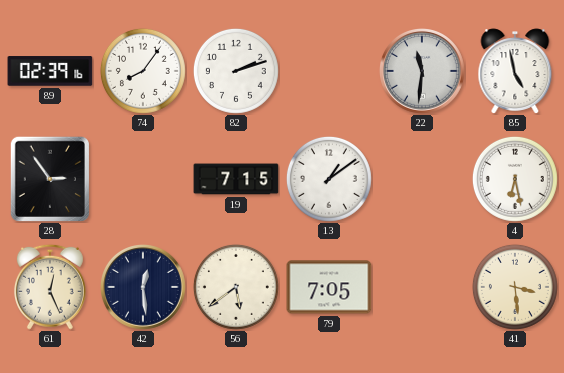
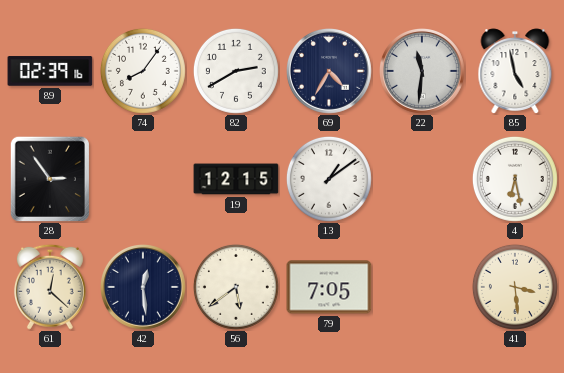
82: 2:12 -> 2:40 (236, 71)
69: none -> 4:35 (330, 72)
19: 7:15 -> 12:15 (236, 179)
61: 12:26 -> 12:22 (50, 287)
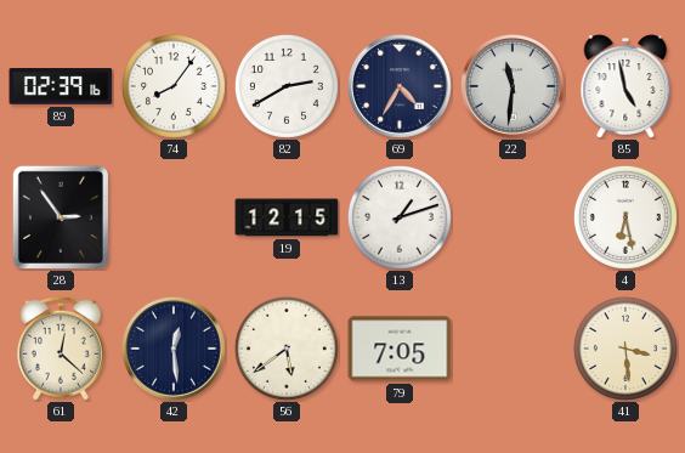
13: 1:09 -> 1:12 (400, 217)
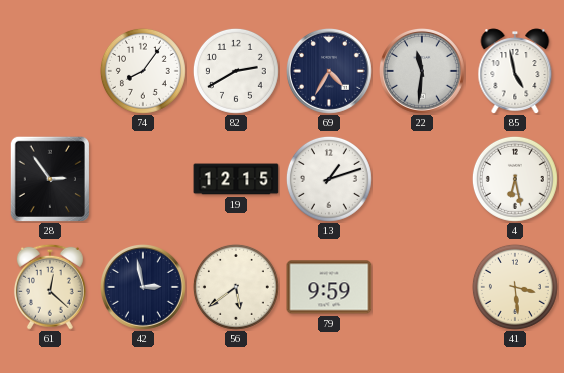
89: 02:39 -> none (61, 86)
42: 12:29 -> 2:58 (144, 288)
79: 7:05 -> 9:59 (329, 287)
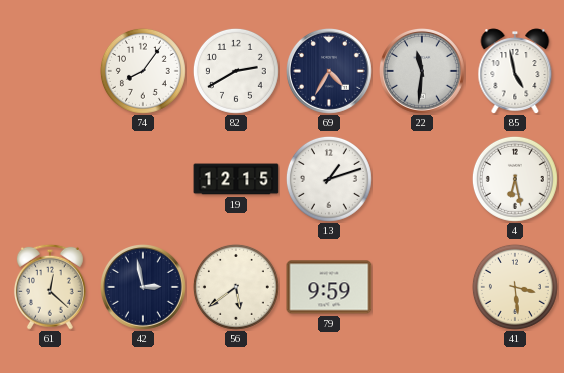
28: 2:54 -> none (50, 178)
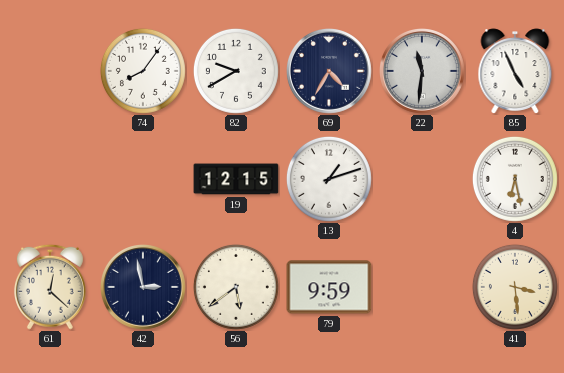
82: 2:40 -> 9:40 (236, 71)
85: 4:58 -> 4:56 (515, 71)
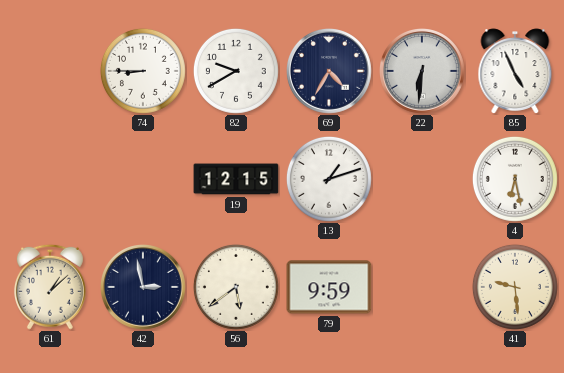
74: 8:06 -> 8:45 (143, 71)
22: 11:31 -> 6:31 (423, 72)
61: 12:22 -> 1:08 (50, 287)
41: 3:29 -> 9:29 (515, 287)
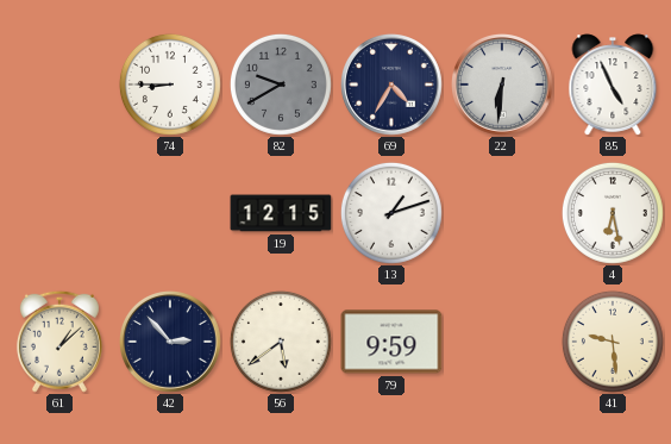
82 dial: white -> grey (281, 85)
42: 2:58 -> 2:53 (171, 343)
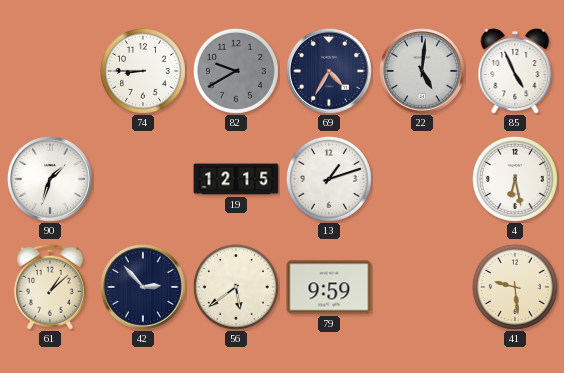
22: 6:31 -> 5:01 (423, 72)
90: none -> 1:33 (51, 180)
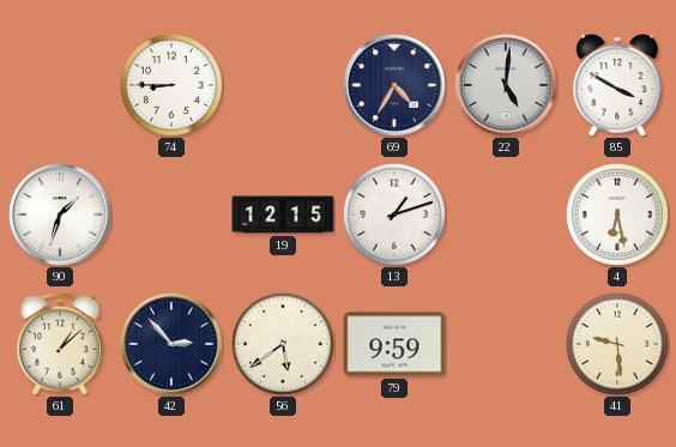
82: 9:40 -> none (236, 71)
85: 4:56 -> 3:50 (617, 85)
